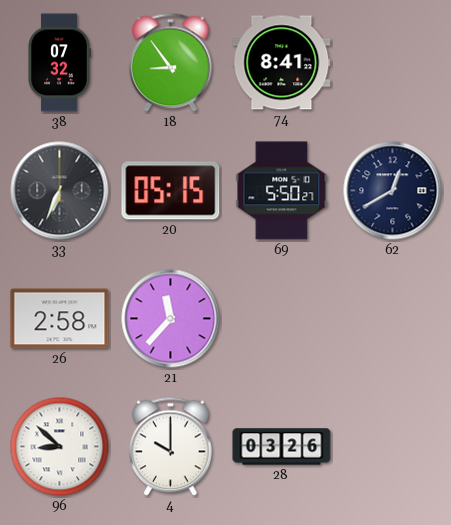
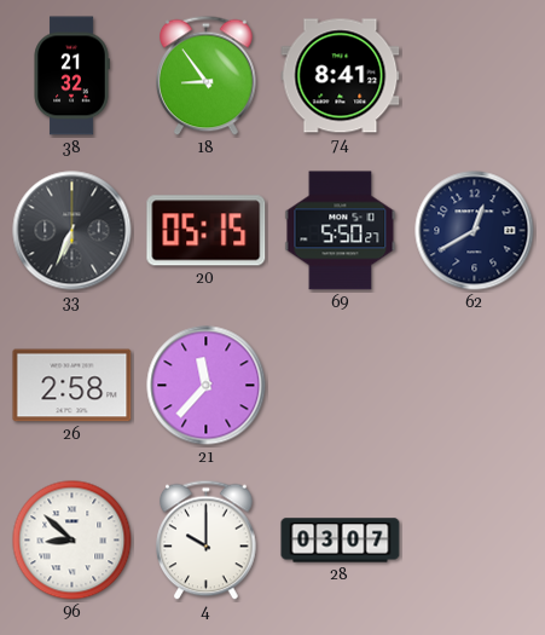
38: 07:32 -> 21:32 (71, 76)
28: 03:26 -> 03:07 (341, 541)
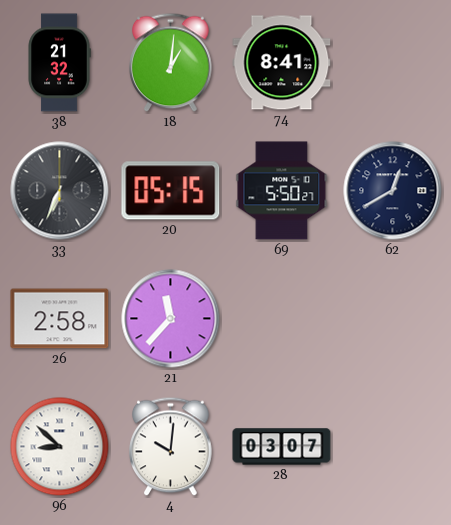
18: 8:54 -> 1:01 (171, 63)
4: 10:00 -> 10:01 (171, 447)
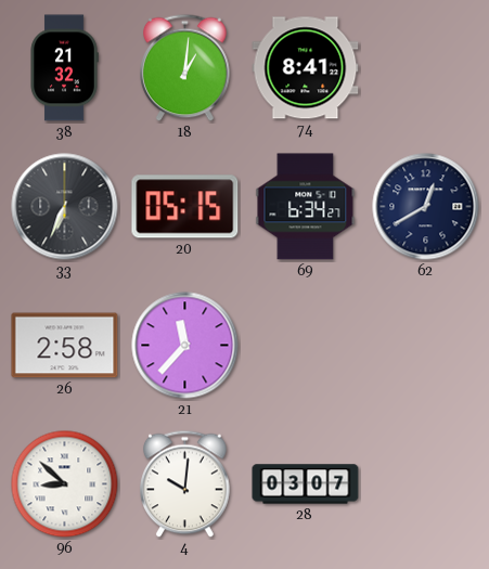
69: 5:50 -> 6:34 (306, 207)
